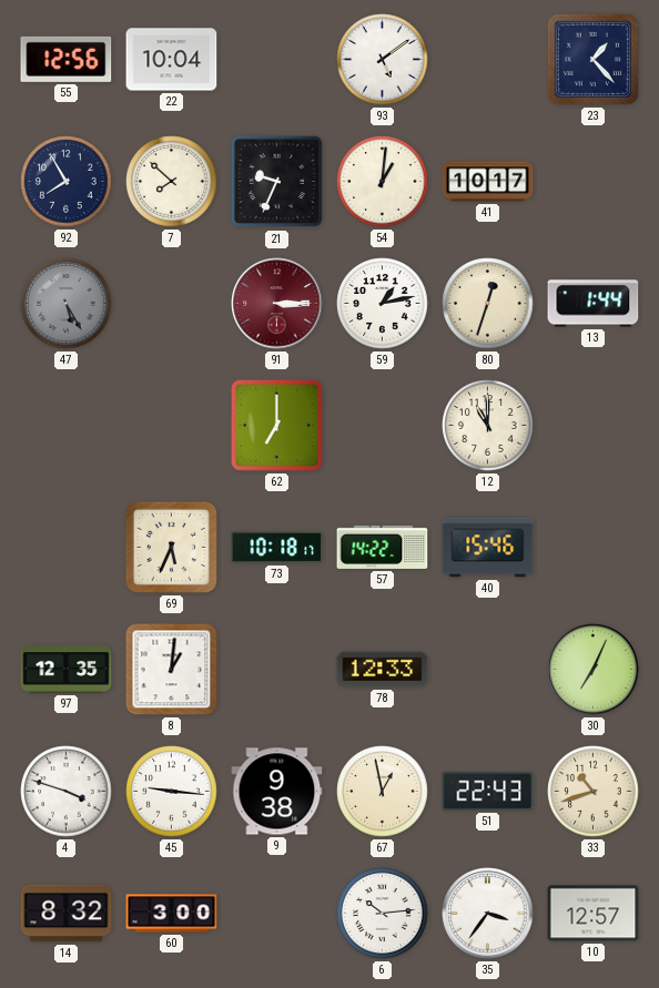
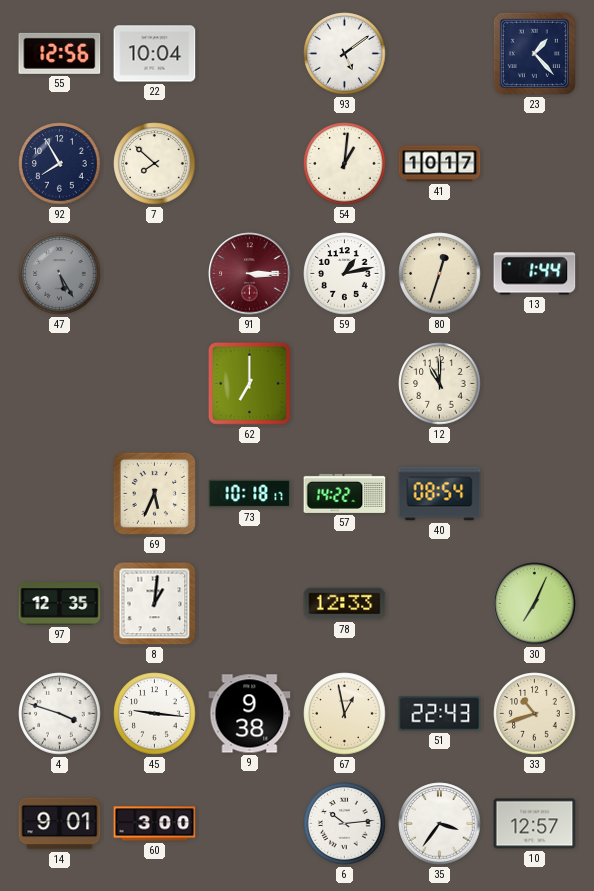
21: 9:34 -> none (277, 182)
40: 15:46 -> 08:54 (440, 494)
14: 8:32 -> 9:01 (60, 824)
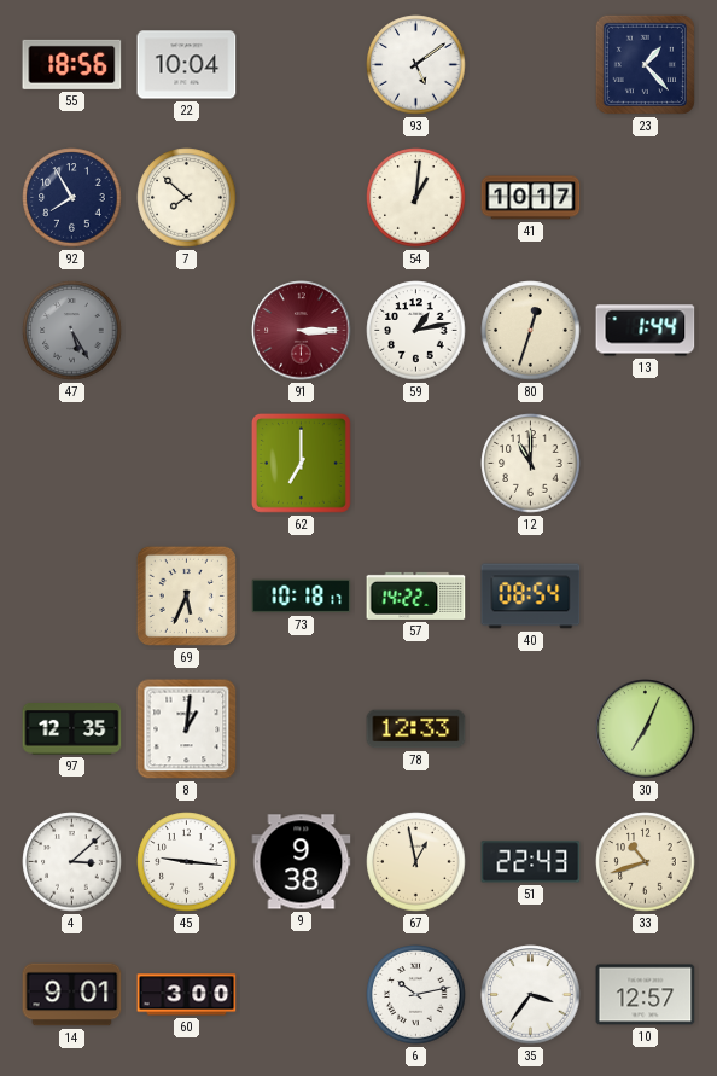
55: 12:56 -> 18:56 (72, 64)
4: 3:48 -> 3:08 (72, 862)
6: 10:14 -> 10:13 (416, 995)
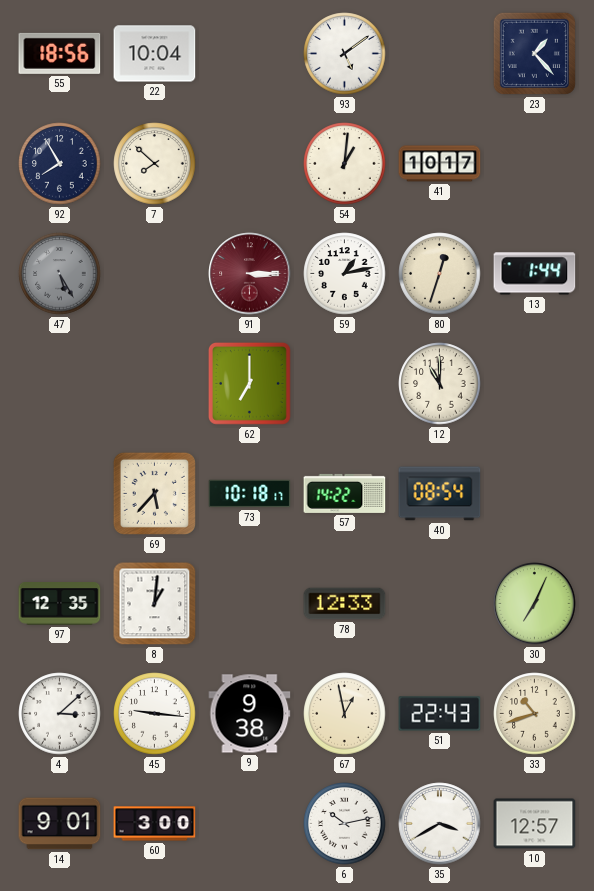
69: 5:34 -> 5:37 (154, 493)
35: 3:36 -> 3:40 (440, 824)
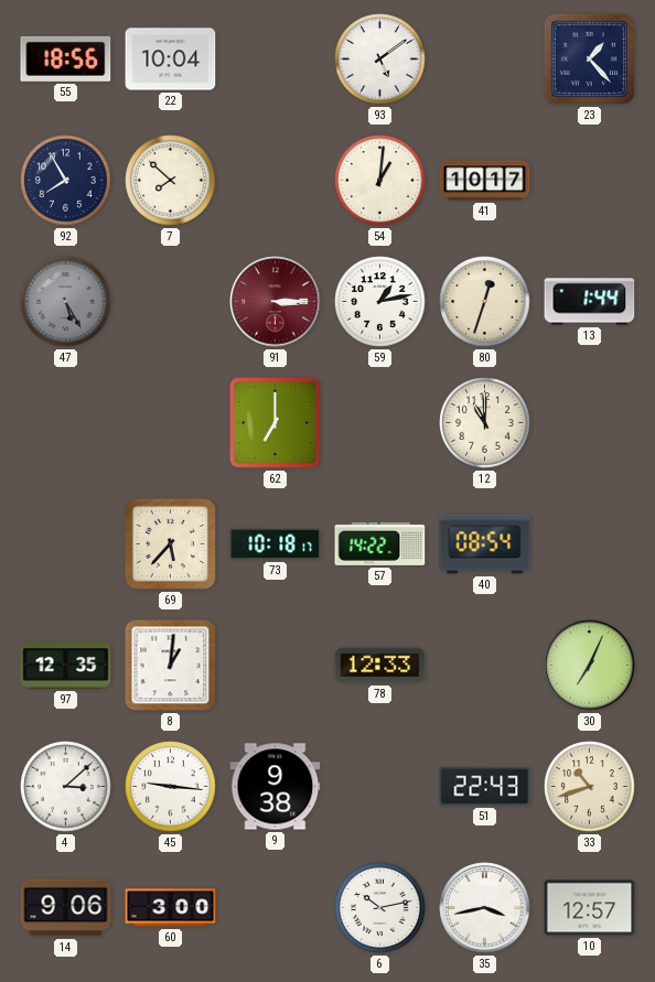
67: 12:58 -> none (345, 714)
14: 9:01 -> 9:06 (66, 908)
35: 3:40 -> 3:43 (485, 908)
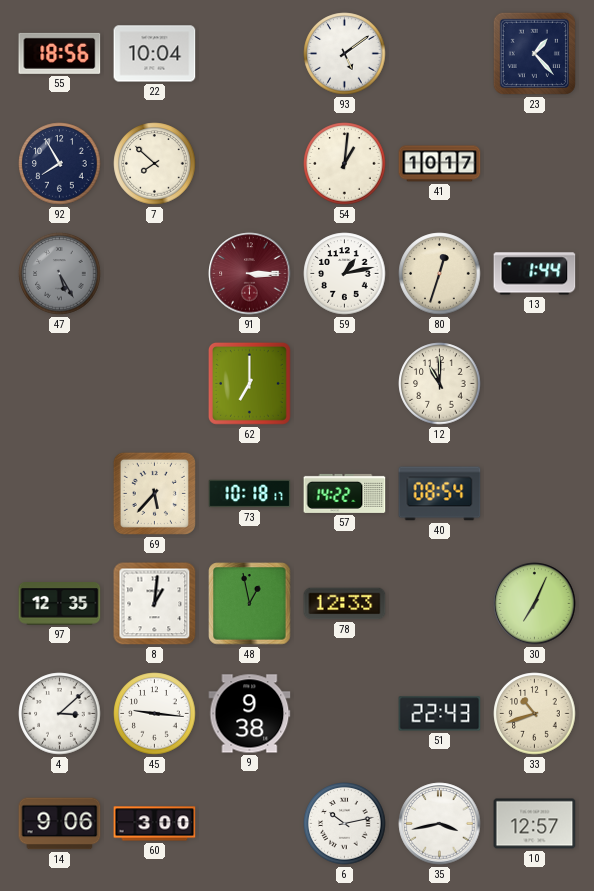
48: none -> 12:58 (250, 604)
